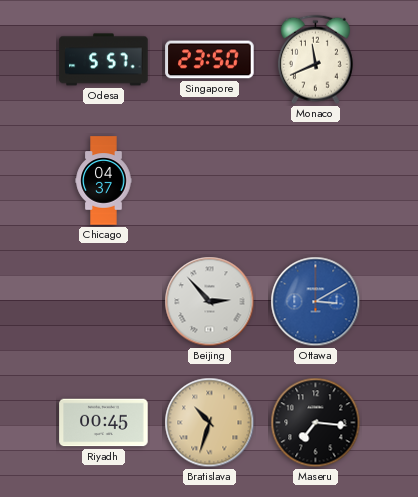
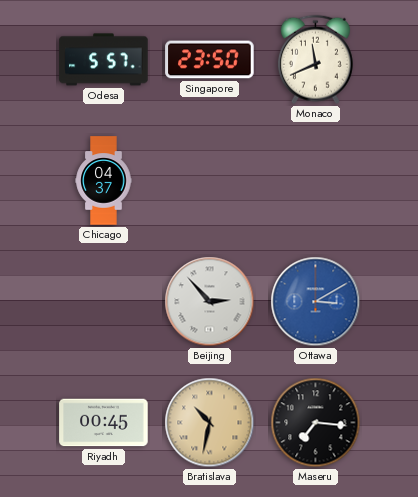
Bratislava: 10:33 -> 10:32 (210, 423)
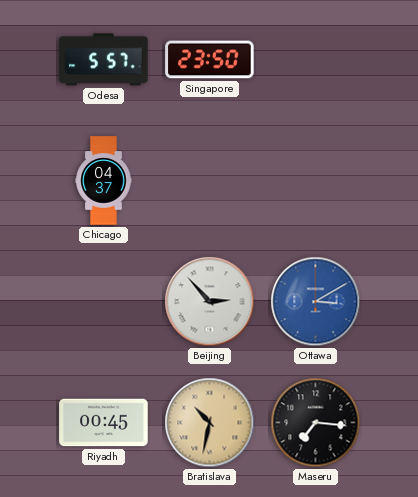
Monaco: 11:41 -> none (315, 60)
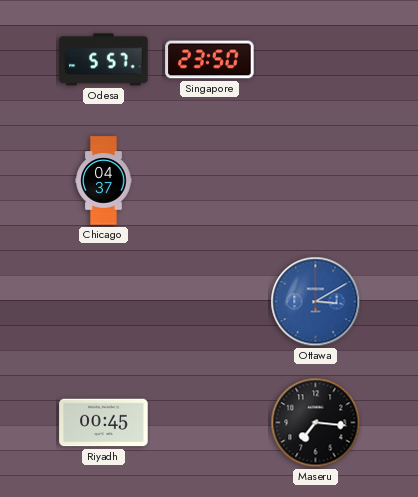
Beijing: 2:53 -> none (210, 302)
Bratislava: 10:32 -> none (210, 423)
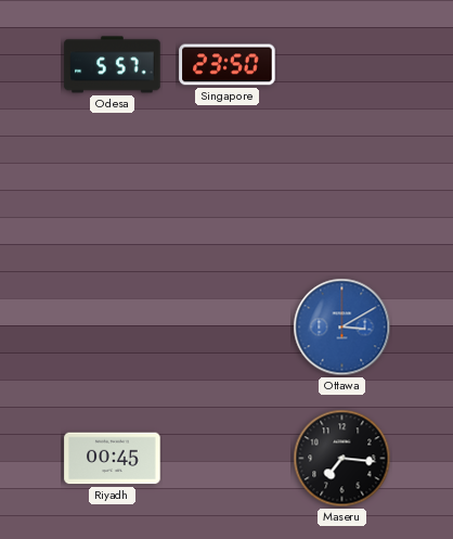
Chicago: 04:37 -> none (104, 181)
